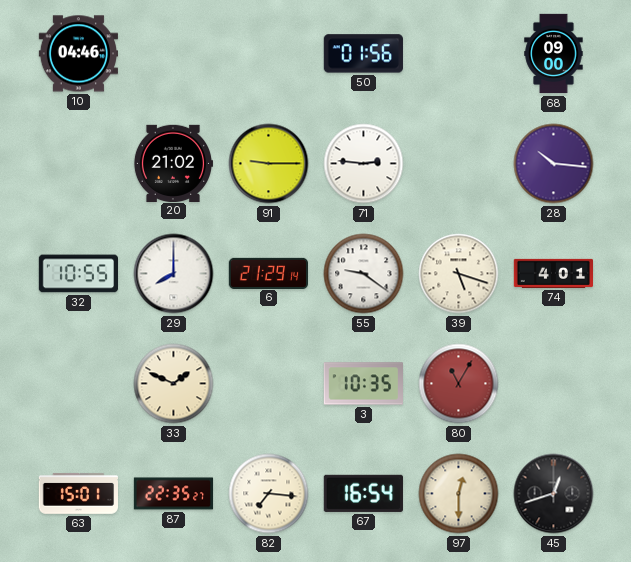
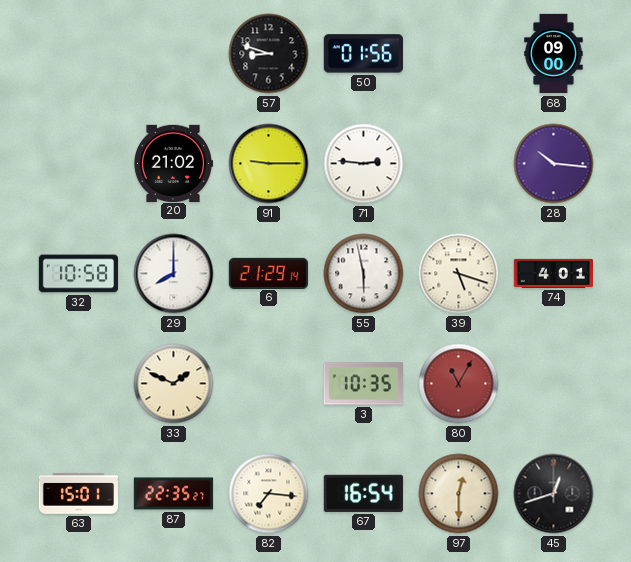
10: 04:46 -> none (78, 54)
57: none -> 8:48 (269, 54)
32: 10:55 -> 10:58 (78, 274)
55: 9:21 -> 5:58 (364, 274)
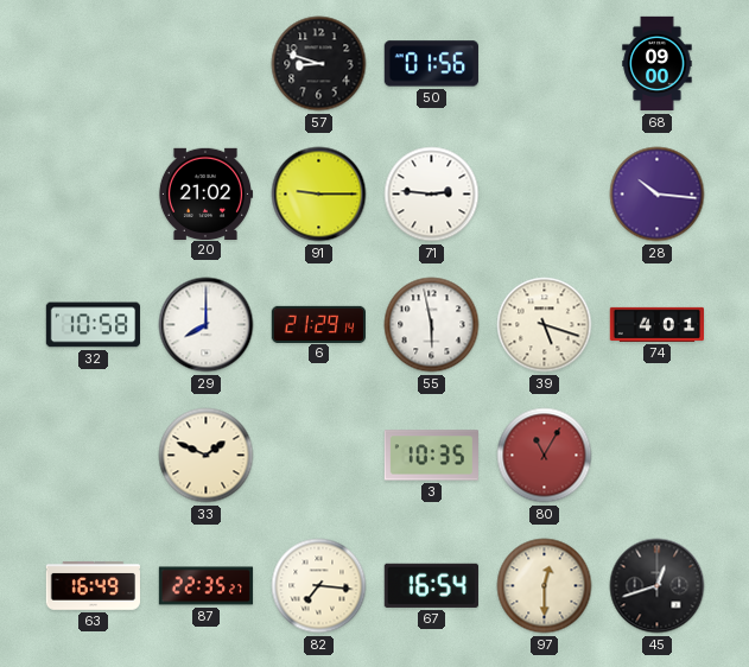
63: 15:01 -> 16:49 (93, 586)
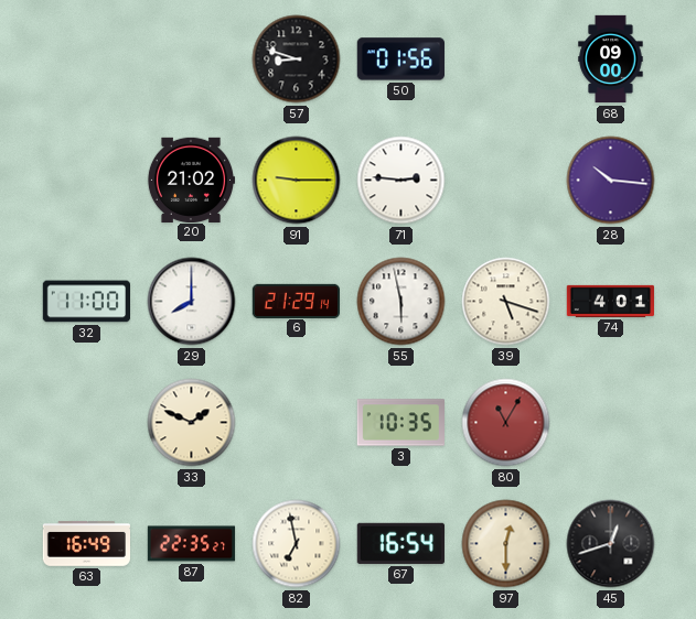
32: 10:58 -> 11:00 (86, 302)
82: 7:16 -> 6:58 (297, 544)
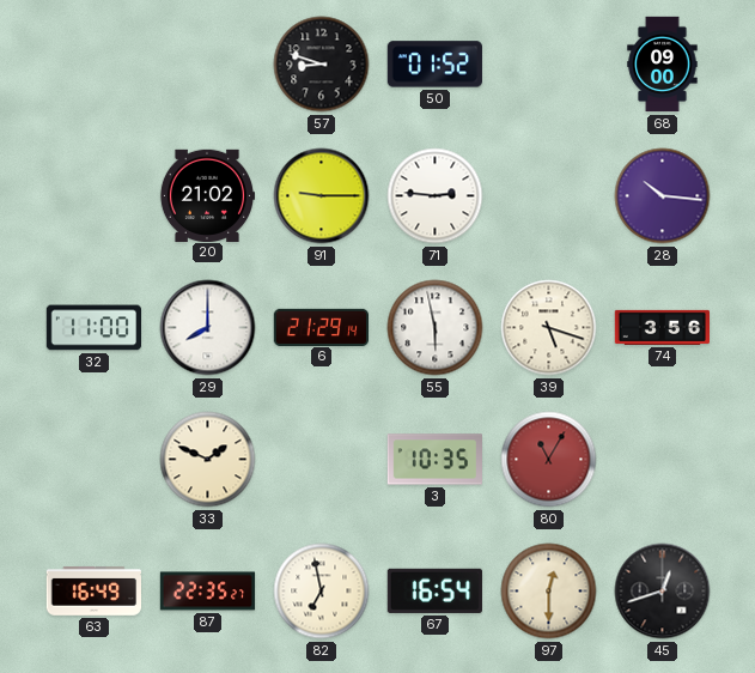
50: 01:56 -> 01:52 (434, 65)
74: 4:01 -> 3:56 (662, 327)
